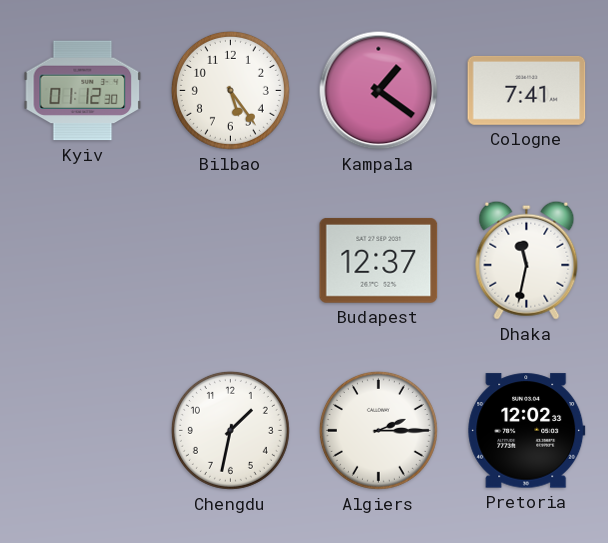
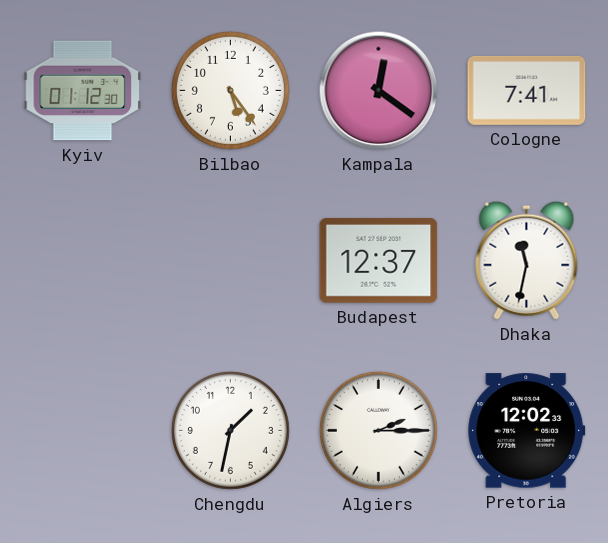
Kampala: 1:21 -> 12:21 (379, 91)
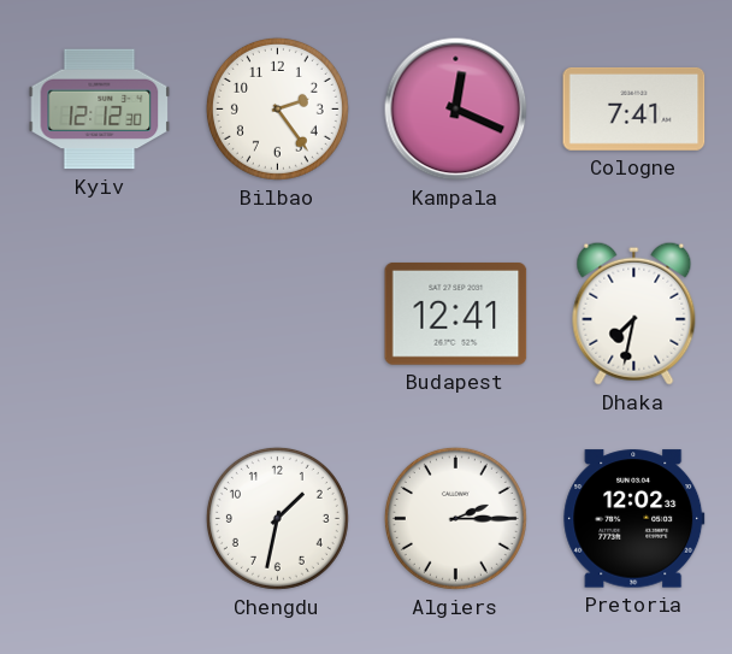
Kyiv: 01:12 -> 12:12 (100, 110)
Bilbao: 5:24 -> 2:24 (277, 108)
Kampala: 12:21 -> 12:19 (456, 110)
Budapest: 12:37 -> 12:41 (456, 313)
Dhaka: 11:32 -> 7:32 (634, 313)
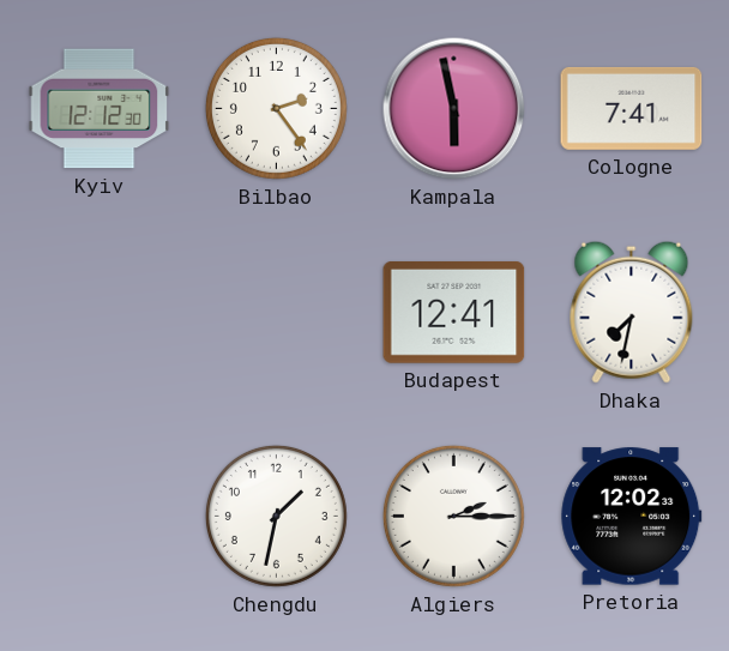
Kampala: 12:19 -> 5:58 (454, 109)
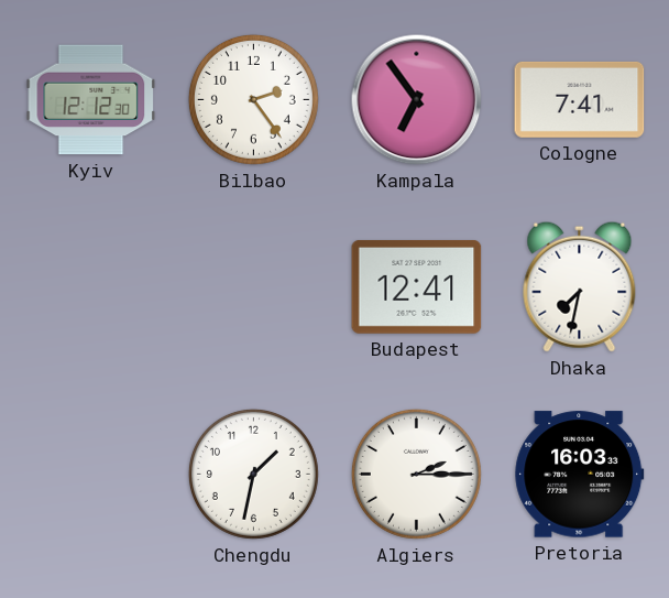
Kampala: 5:58 -> 6:54 (417, 100)
Pretoria: 12:02 -> 16:03 (580, 475)
